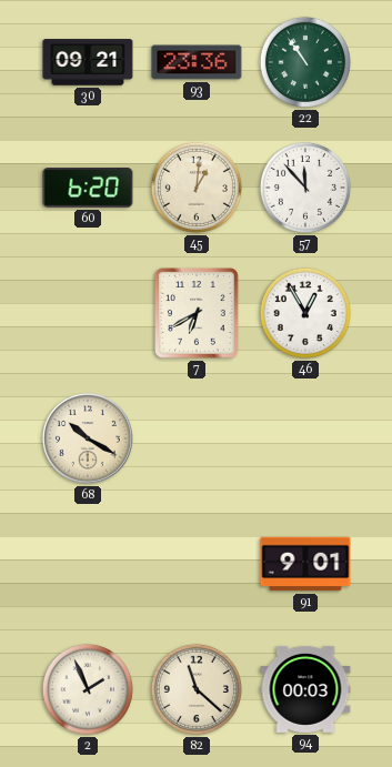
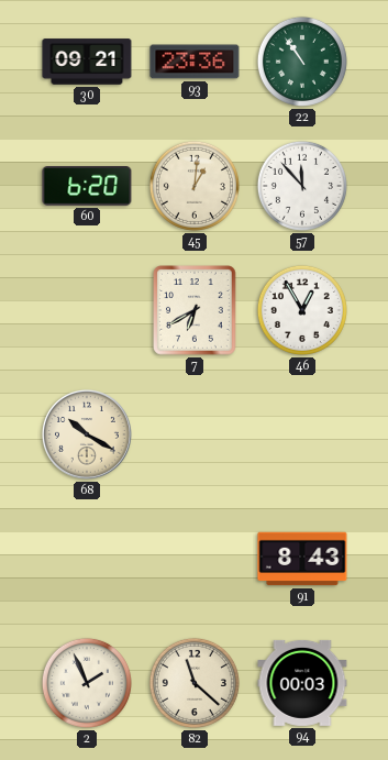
91: 9:01 -> 8:43 (302, 559)
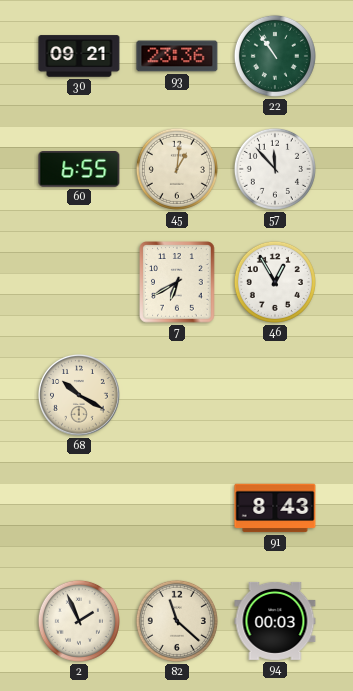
60: 6:20 -> 6:55 (79, 170)
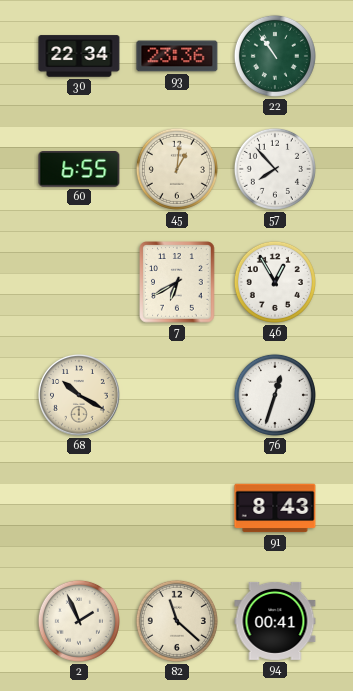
30: 09:21 -> 22:34 (79, 56)
57: 11:53 -> 7:53 (275, 169)
76: none -> 12:33 (275, 395)
94: 00:03 -> 00:41 (275, 621)
